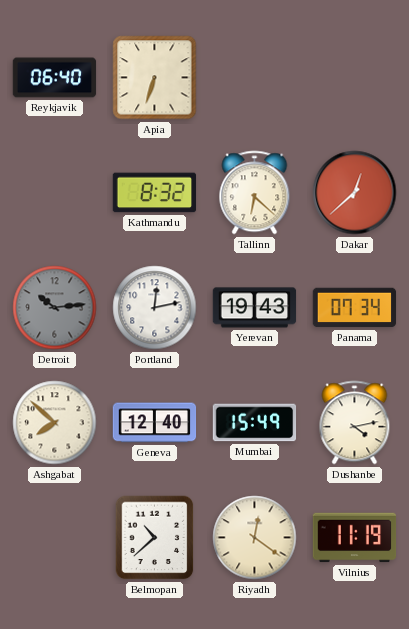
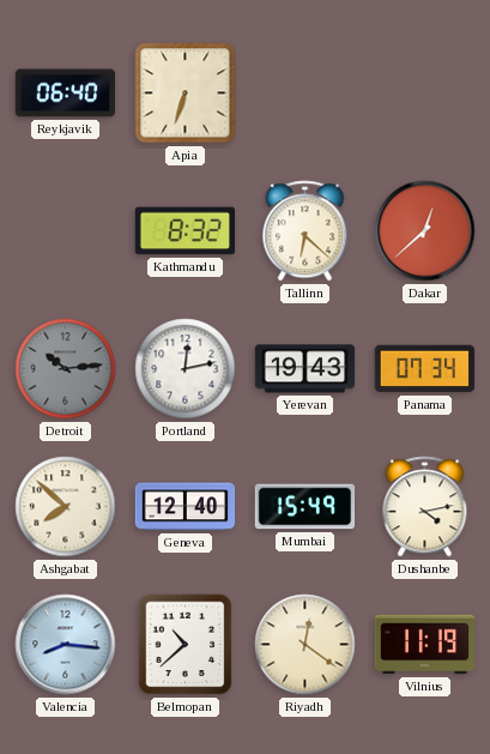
Valencia: none -> 8:16 (66, 645)
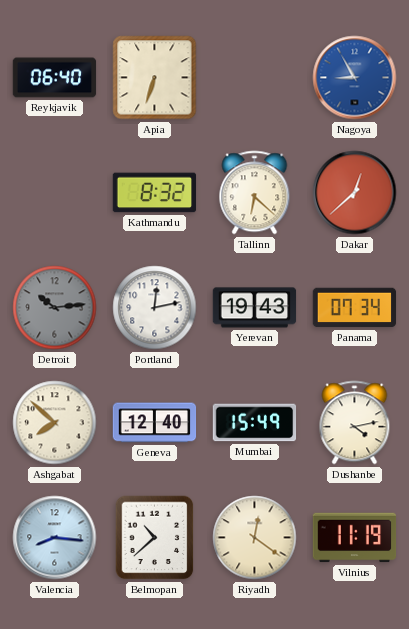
Nagoya: none -> 8:55 (355, 78)
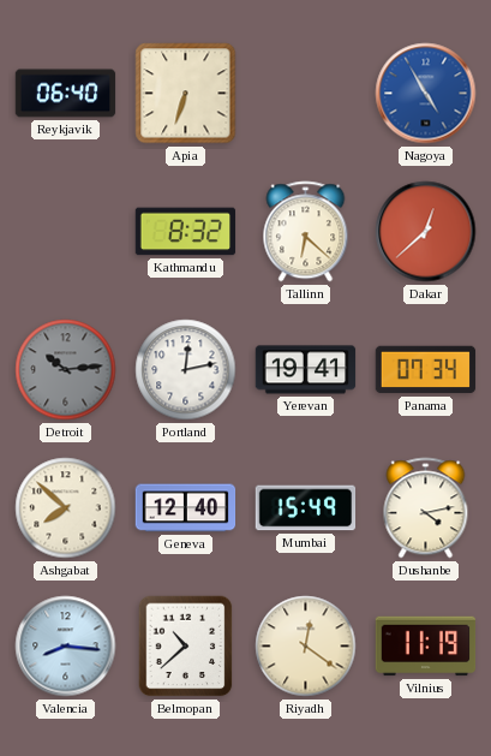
Nagoya: 8:55 -> 4:55 (426, 94)
Yerevan: 19:43 -> 19:41 (306, 370)
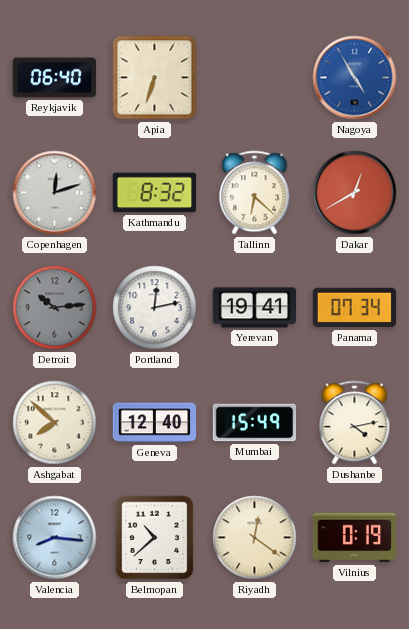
Copenhagen: none -> 12:12 (55, 193)
Dakar: 12:38 -> 12:40 (355, 193)
Vilnius: 11:19 -> 0:19 (355, 538)
